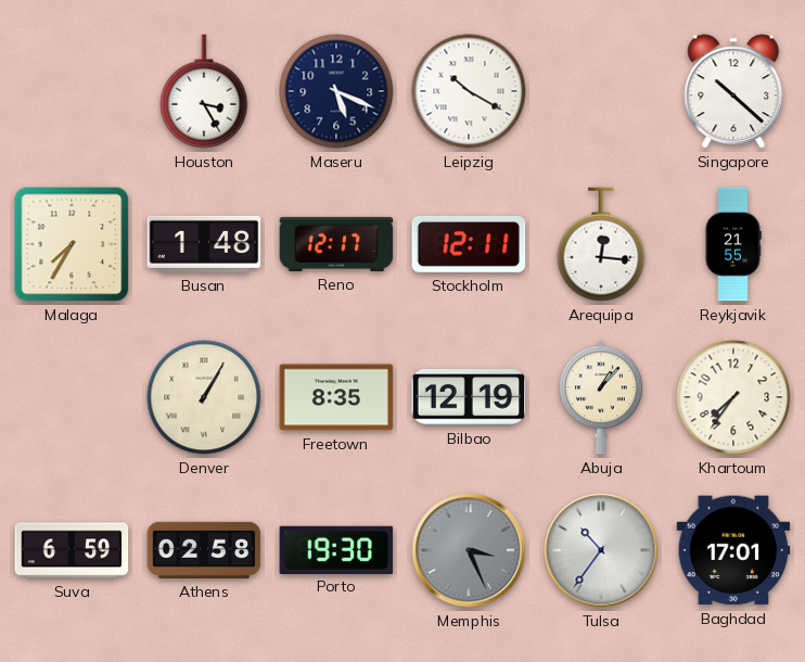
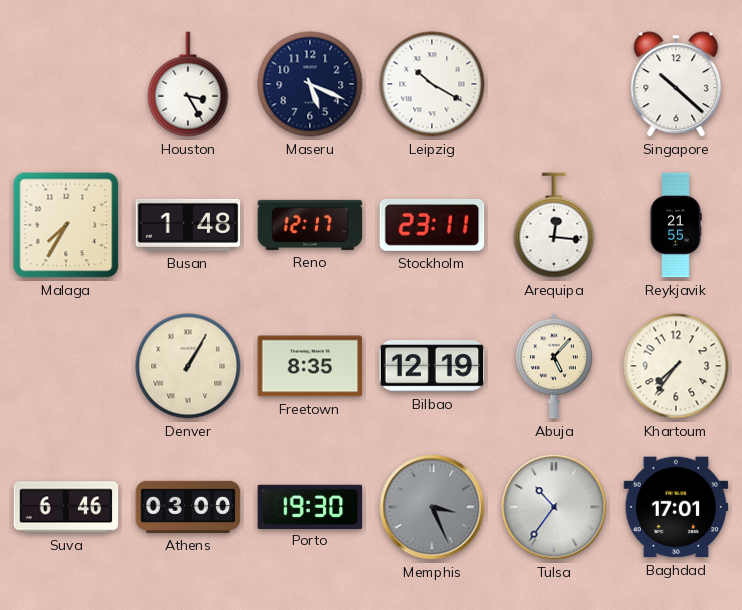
Stockholm: 12:11 -> 23:11 (432, 225)
Abuja: 1:07 -> 5:07 (554, 366)
Suva: 6:59 -> 6:46 (66, 507)
Athens: 02:58 -> 03:00 (188, 507)
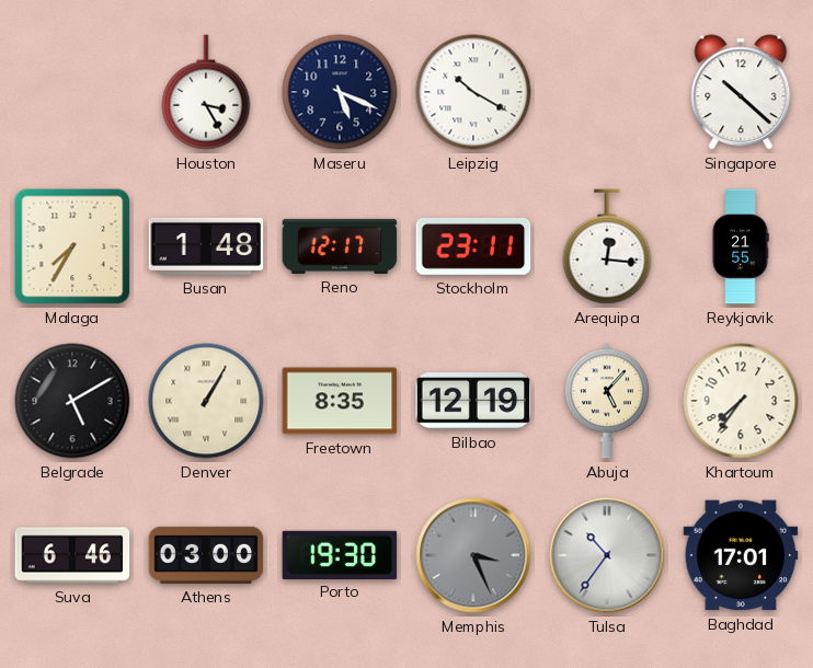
Belgrade: none -> 5:10 (72, 401)
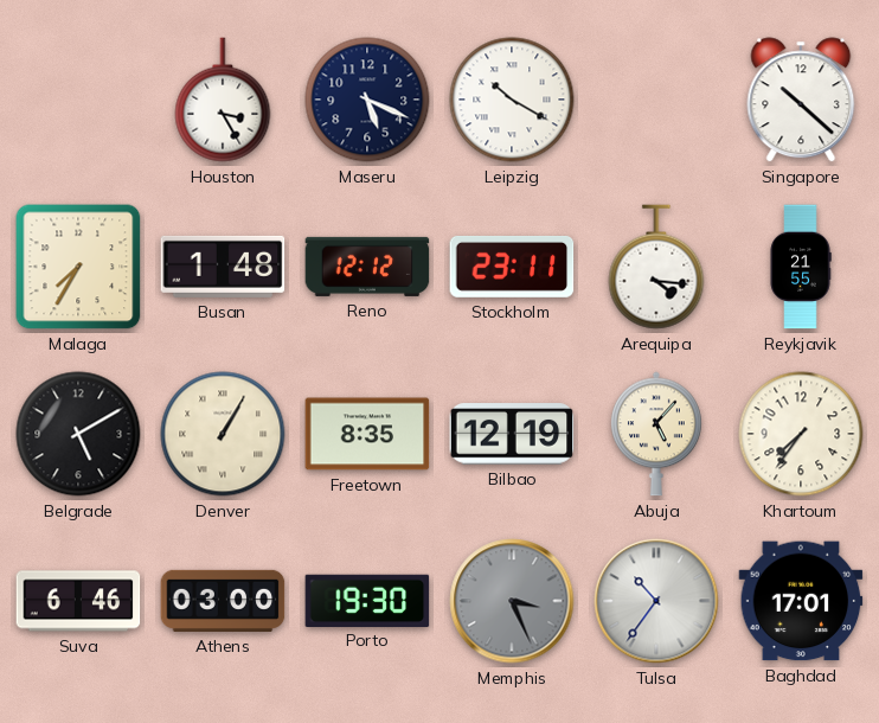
Reno: 12:17 -> 12:12 (367, 267)
Arequipa: 12:16 -> 4:16 (656, 267)
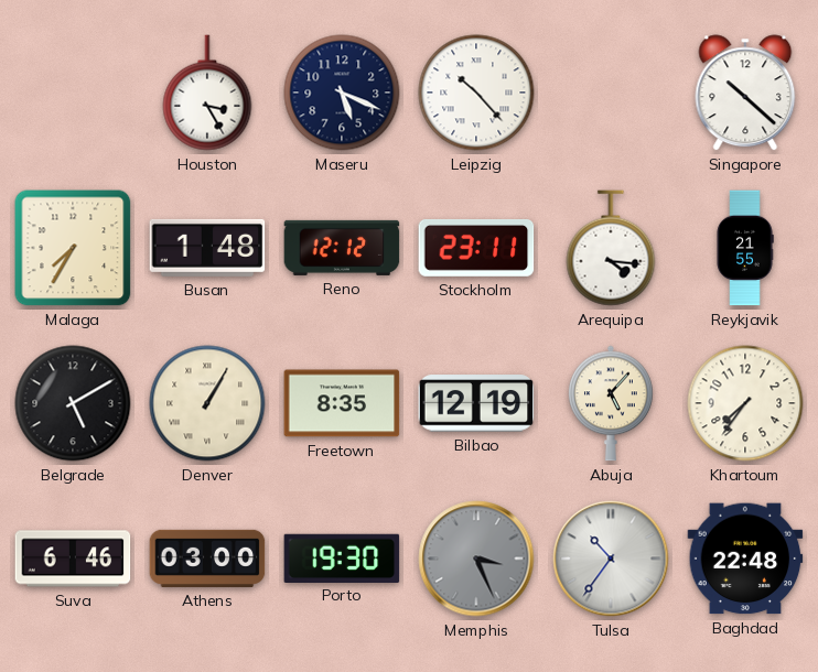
Leipzig: 10:20 -> 10:23 (476, 93)
Baghdad: 17:01 -> 22:48 (745, 559)
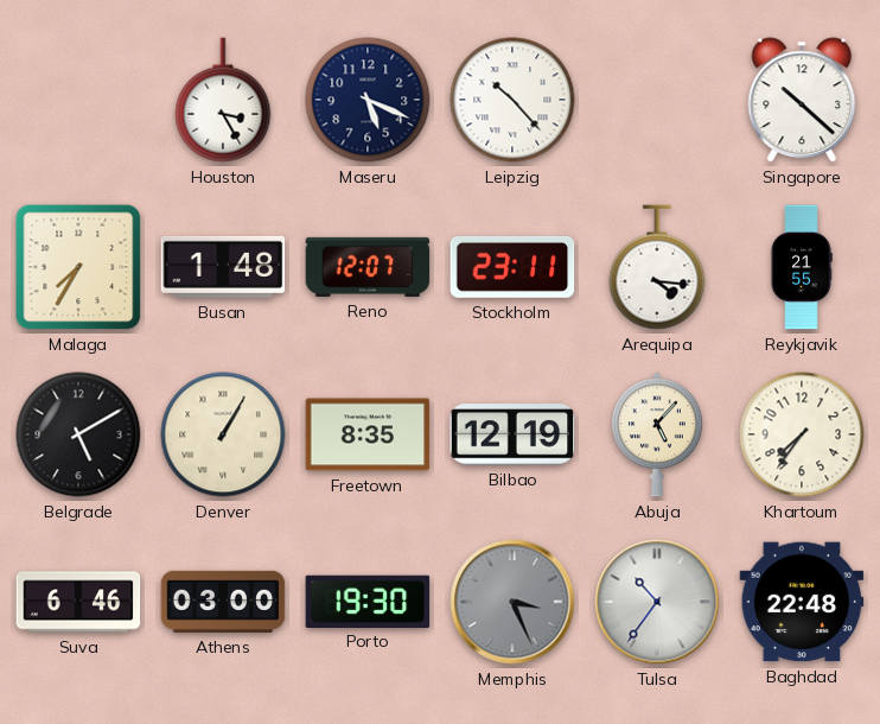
Reno: 12:12 -> 12:07 (368, 267)
